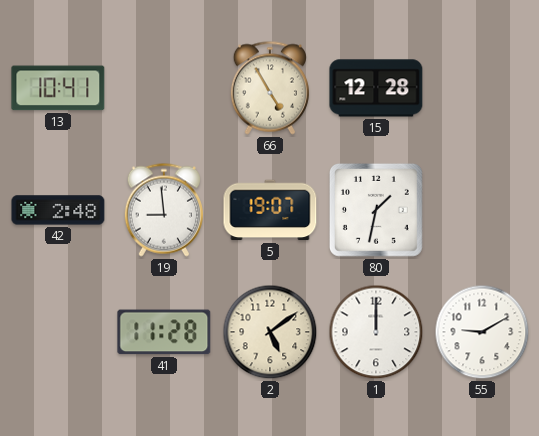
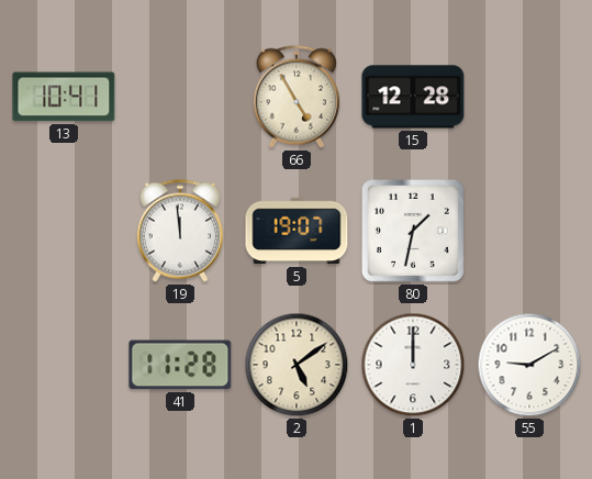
42: 2:48 -> none (58, 210)
19: 8:59 -> 11:59 (180, 231)
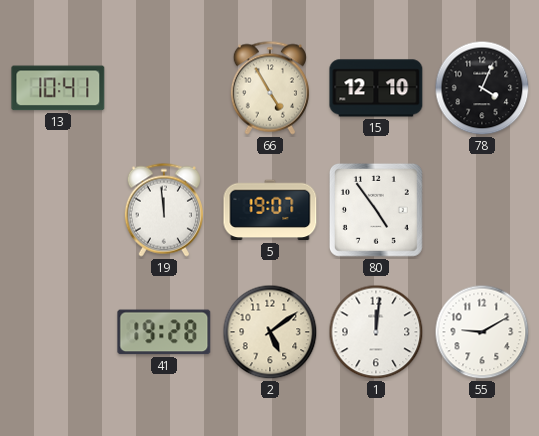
15: 12:28 -> 12:10 (376, 88)
78: none -> 4:04 (482, 88)
80: 1:32 -> 4:54 (376, 210)
41: 11:28 -> 19:28 (164, 332)
1: 12:00 -> 12:01 (376, 332)
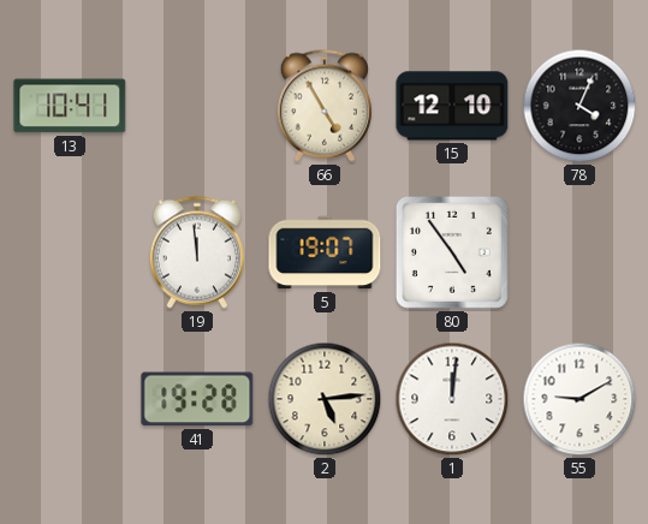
2: 5:09 -> 5:14 (325, 399)
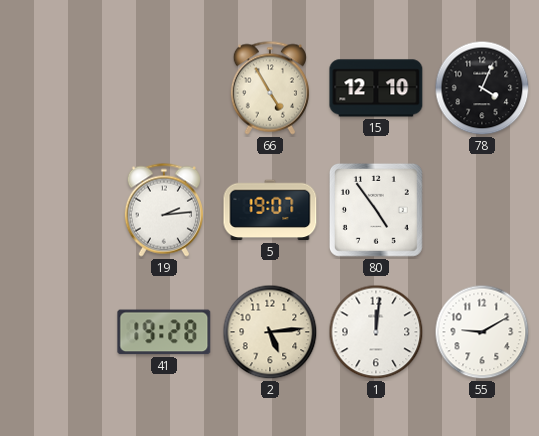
13: 10:41 -> none (70, 106)
19: 11:59 -> 2:14 (164, 210)
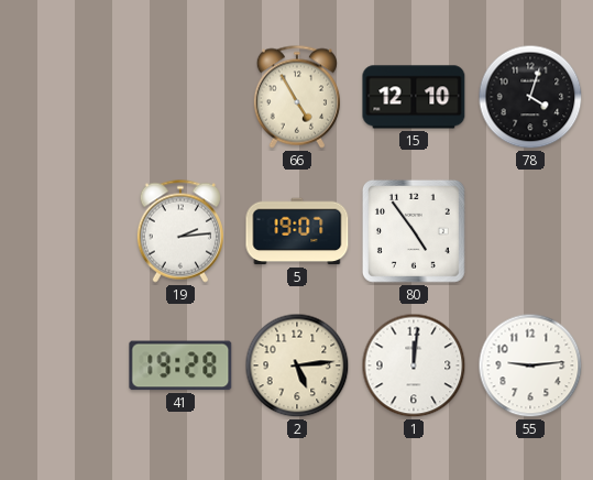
78: 4:04 -> 4:03 (530, 97)
55: 9:10 -> 9:14 (530, 366)
